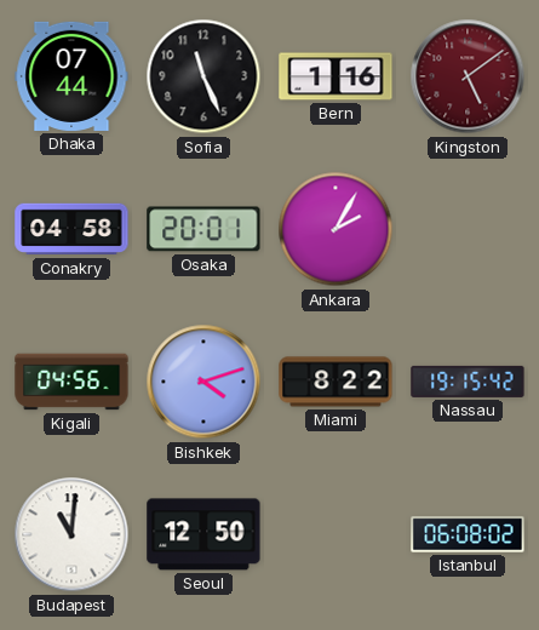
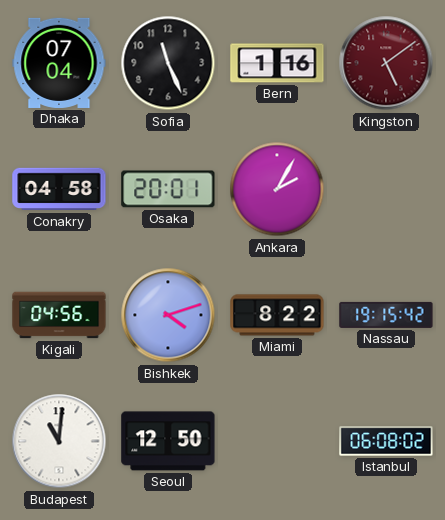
Dhaka: 07:44 -> 07:04 (59, 63)
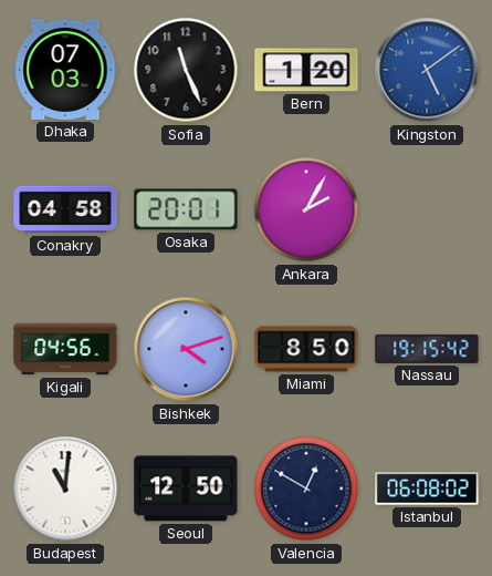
Dhaka: 07:04 -> 07:03 (65, 70)
Bern: 1:16 -> 1:20 (306, 70)
Kingston dial: burgundy -> blue (427, 70)
Miami: 8:22 -> 8:50 (306, 349)
Valencia: none -> 12:50 (306, 488)
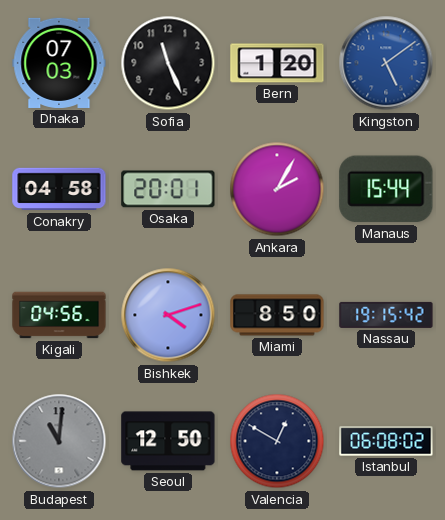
Manaus: none -> 15:44 (386, 189)
Budapest dial: white -> grey (59, 441)
